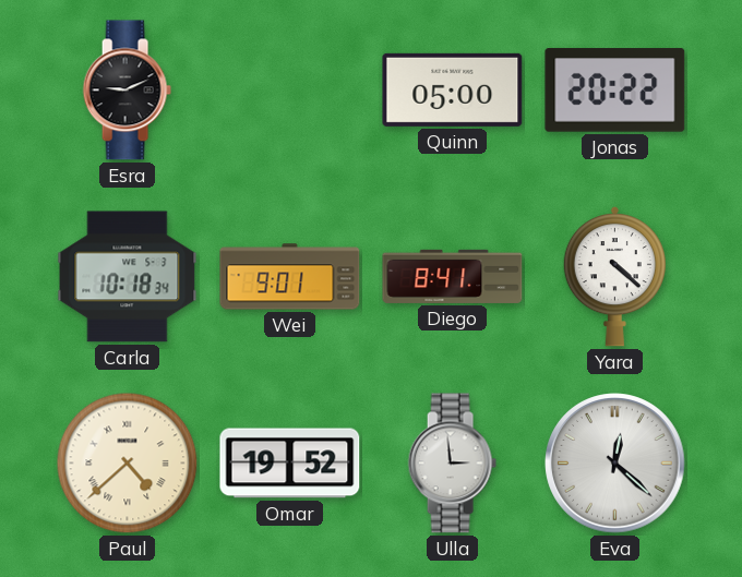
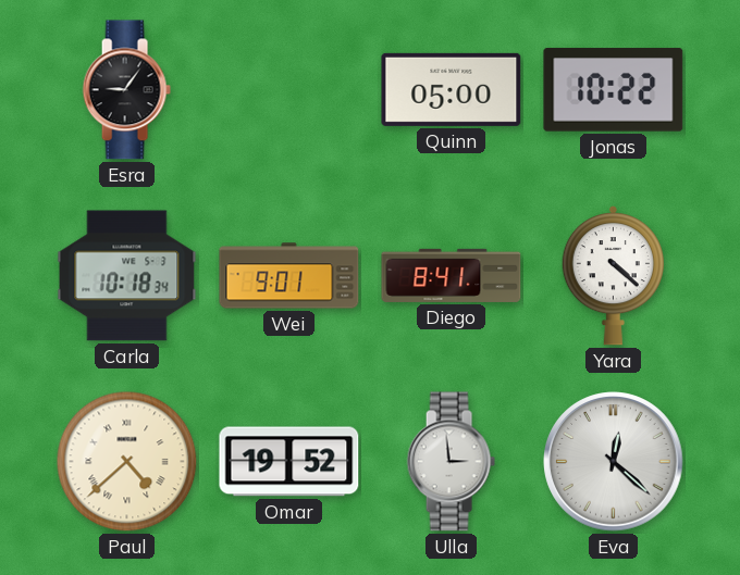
Esra: 9:11 -> 9:06 (126, 90)
Jonas: 20:22 -> 10:22 (614, 90)
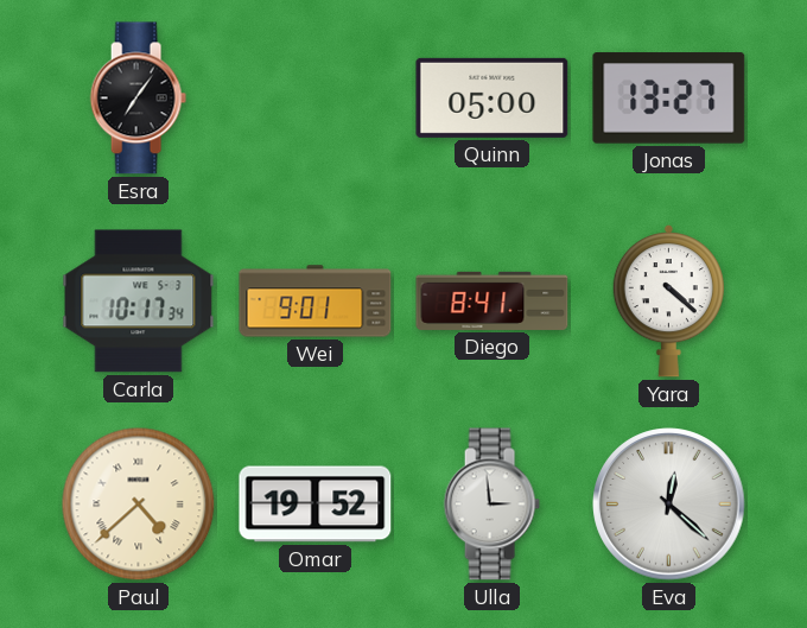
Esra: 9:06 -> 7:06 (138, 99)
Jonas: 10:22 -> 13:27 (669, 99)
Carla: 10:18 -> 10:17 (139, 302)
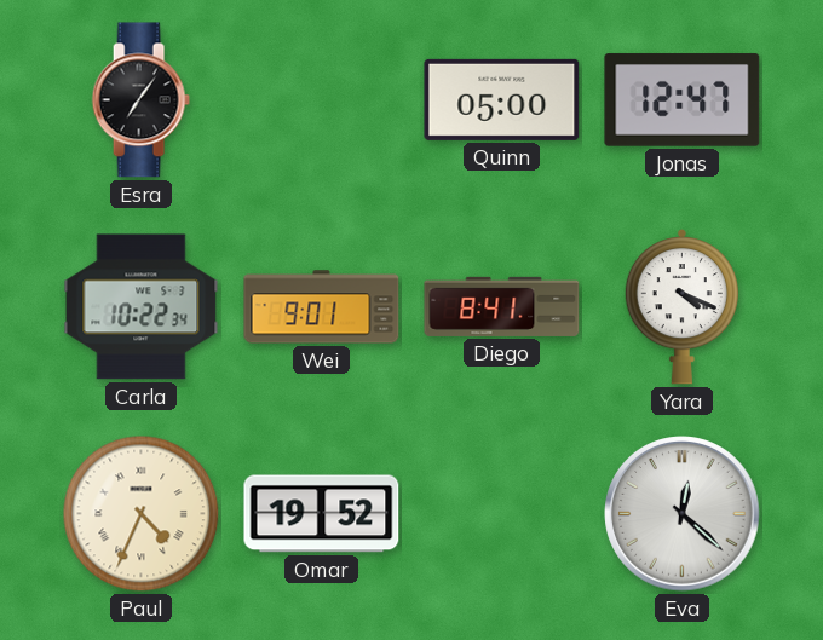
Jonas: 13:27 -> 12:47 (683, 100)
Carla: 10:17 -> 10:22 (142, 307)
Yara: 4:22 -> 4:19 (681, 306)
Paul: 4:38 -> 4:34 (142, 514)
Ulla: 2:59 -> none (491, 505)
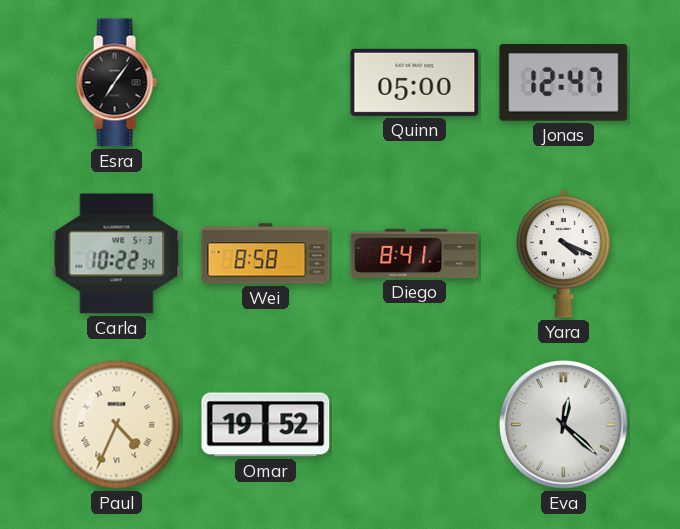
Wei: 9:01 -> 8:58 (266, 254)
